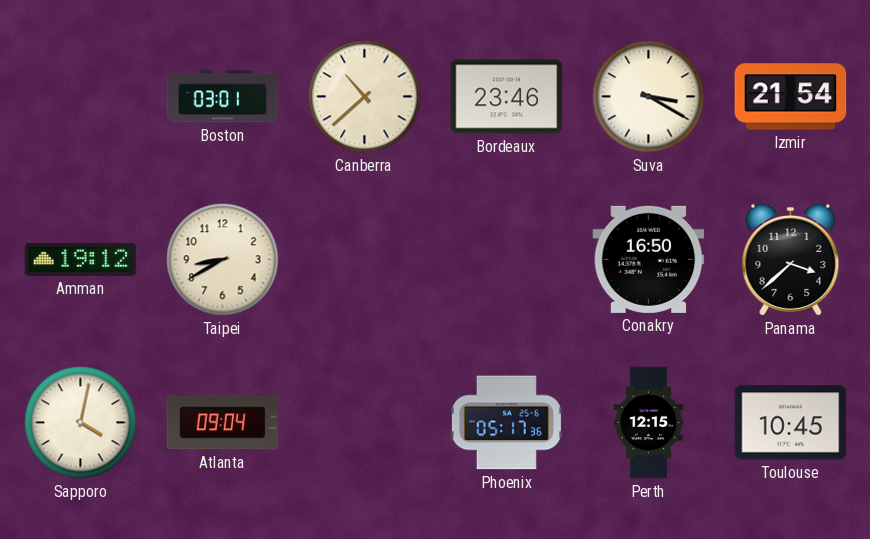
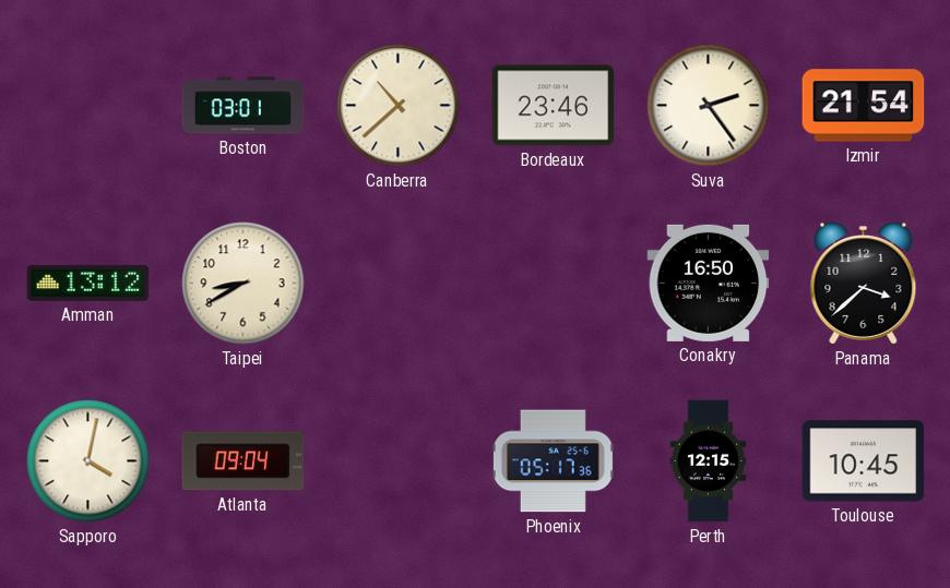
Suva: 3:20 -> 2:24 (709, 106)
Amman: 19:12 -> 13:12 (88, 283)
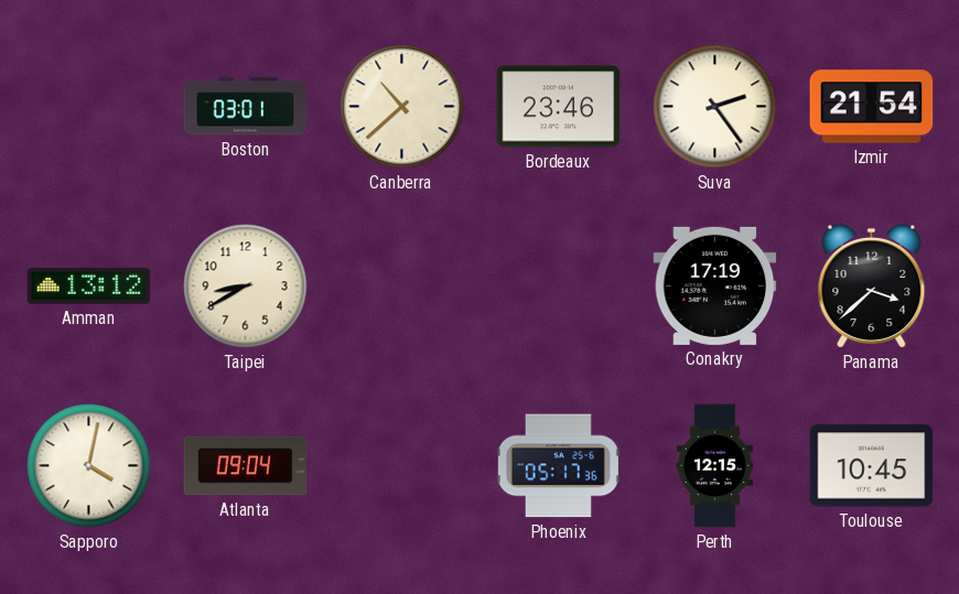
Conakry: 16:50 -> 17:19 (715, 285)
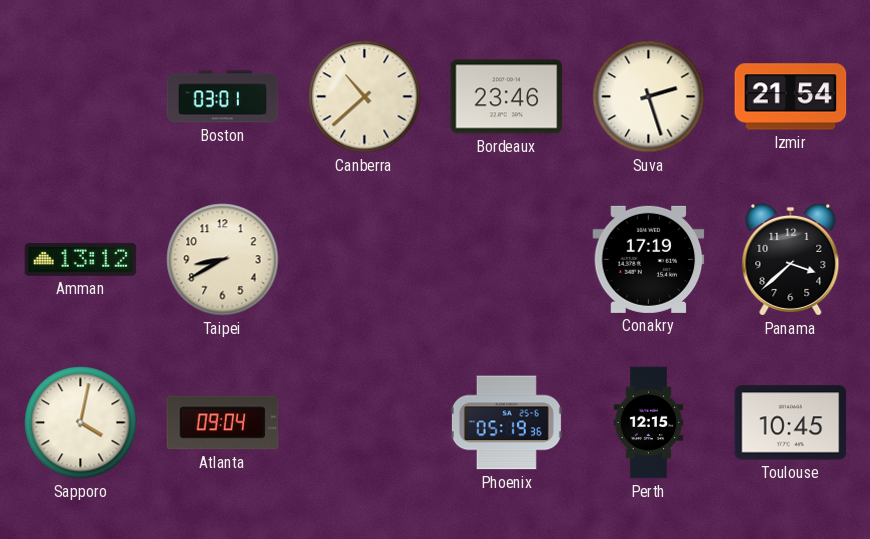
Suva: 2:24 -> 2:27 (649, 97)
Phoenix: 05:17 -> 05:19 (506, 423)
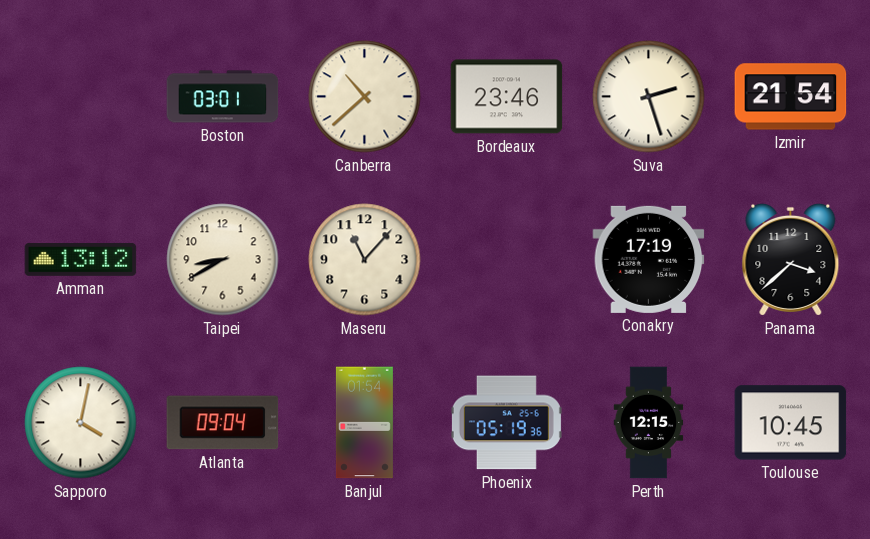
Maseru: none -> 11:07 (365, 260)
Banjul: none -> 01:54 (364, 423)
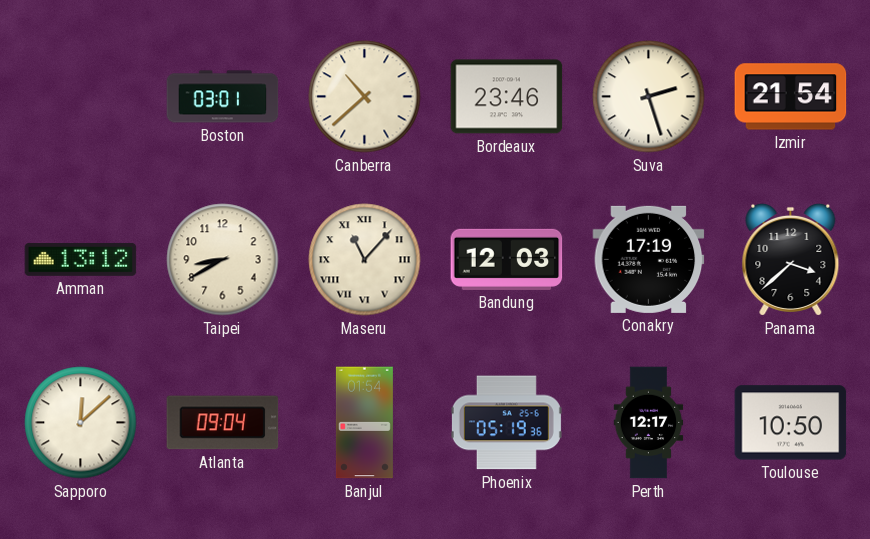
Maseru numerals: Arabic -> Roman (365, 260)
Bandung: none -> 12:03 (507, 259)
Sapporo: 4:02 -> 12:08 (81, 423)
Perth: 12:15 -> 12:17 (649, 423)
Toulouse: 10:45 -> 10:50 (791, 423)
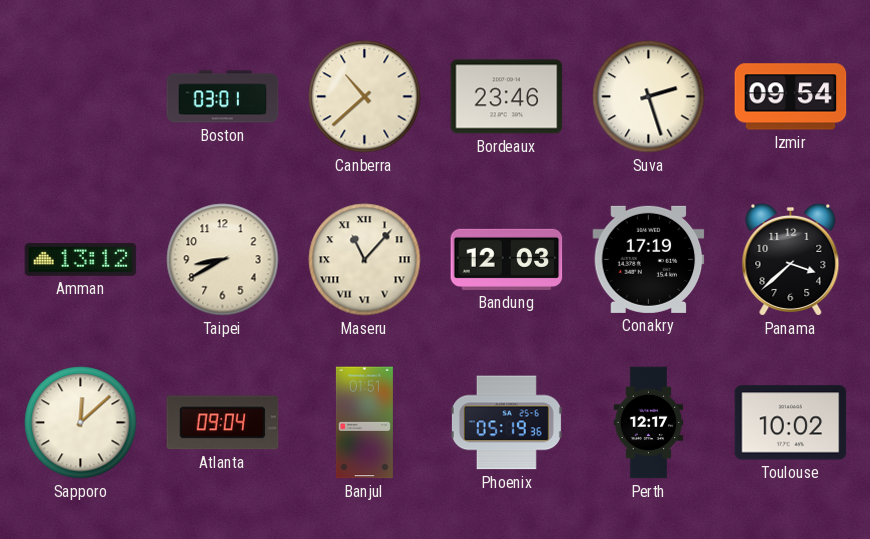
Izmir: 21:54 -> 09:54 (791, 97)
Banjul: 01:54 -> 01:51 (364, 423)
Toulouse: 10:50 -> 10:02 (791, 423)
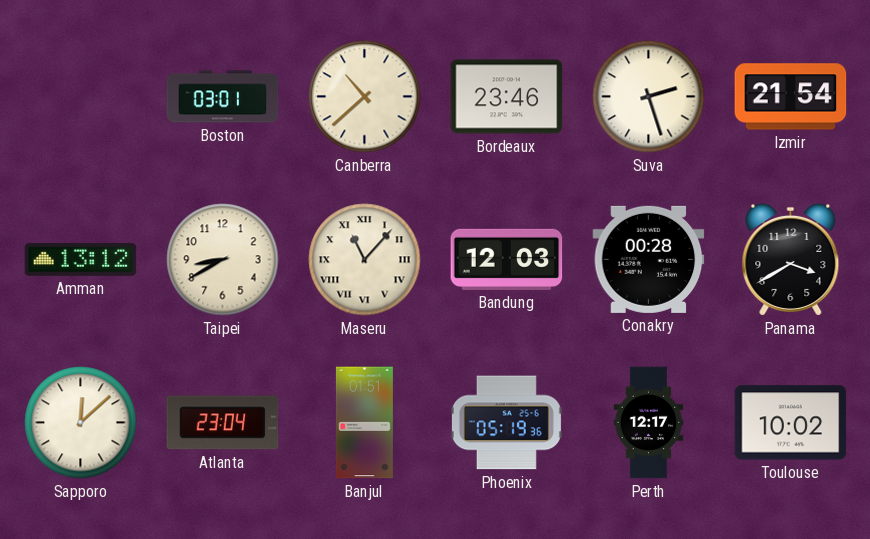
Izmir: 09:54 -> 21:54 (791, 97)
Conakry: 17:19 -> 00:28 (649, 259)
Panama: 3:38 -> 3:40 (791, 259)
Atlanta: 09:04 -> 23:04 (223, 423)
